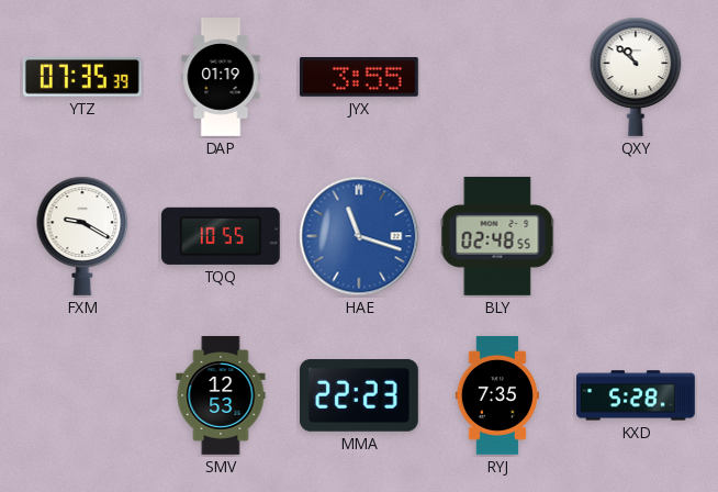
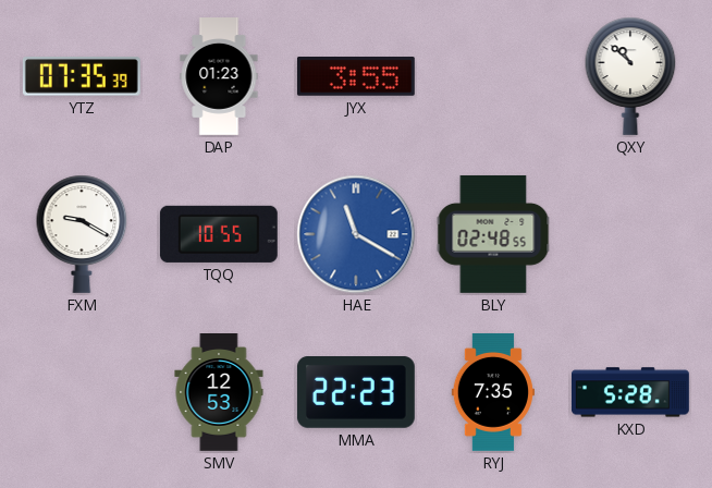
DAP: 01:19 -> 01:23 (219, 77)
HAE: 11:18 -> 11:20 (356, 234)
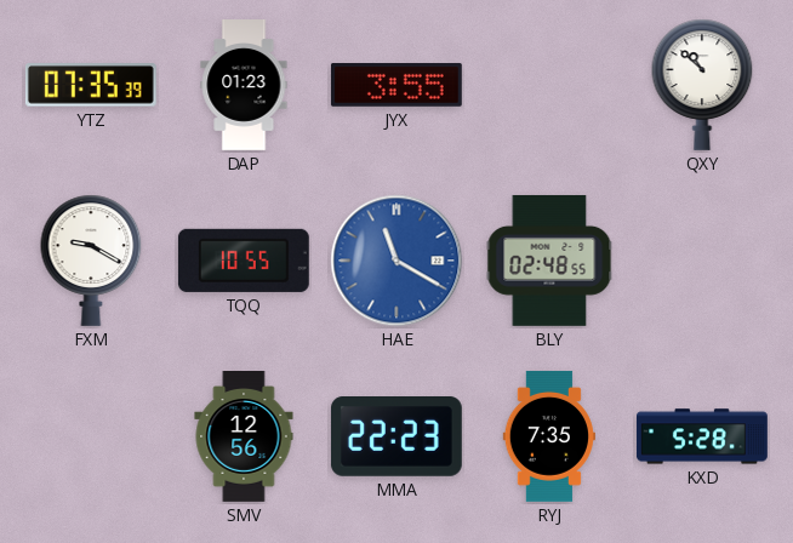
SMV: 12:53 -> 12:56 (244, 438)
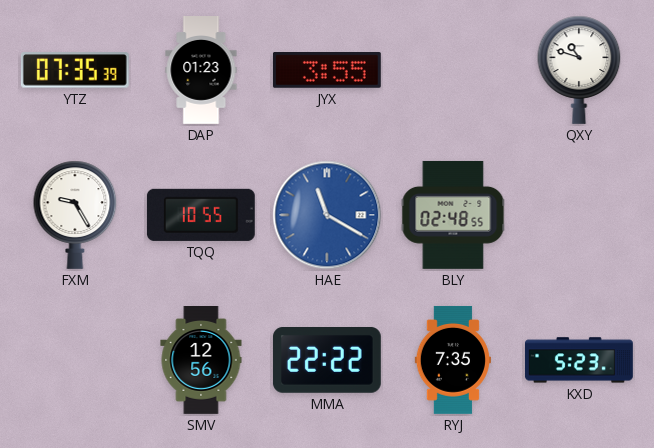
QXY: 10:52 -> 10:48 (579, 70)
FXM: 9:20 -> 9:25 (75, 215)
MMA: 22:23 -> 22:22 (327, 361)
KXD: 5:28 -> 5:23 (580, 360)
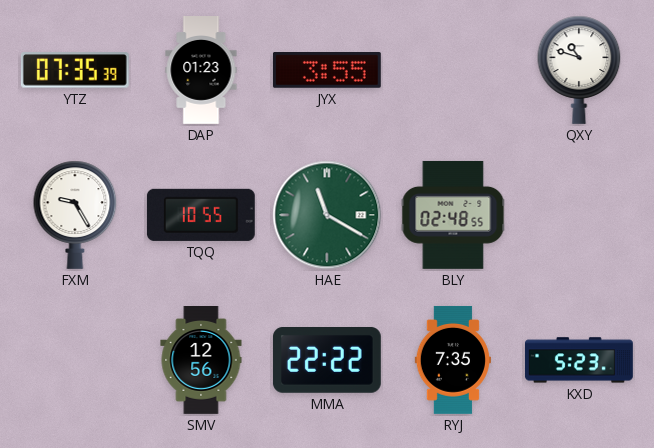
HAE dial: blue -> green (327, 215)
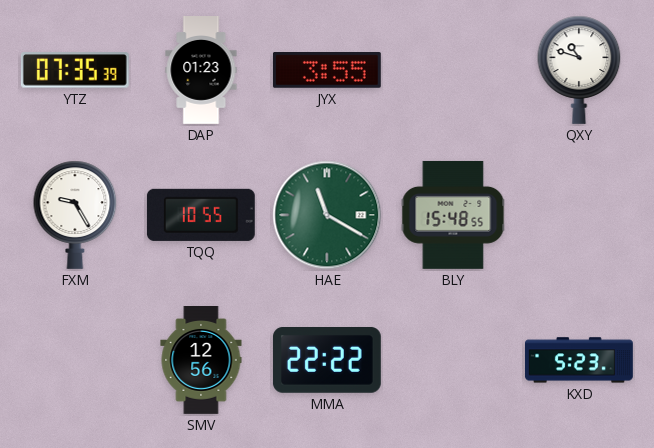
BLY: 02:48 -> 15:48 (453, 215)
RYJ: 7:35 -> none (453, 360)
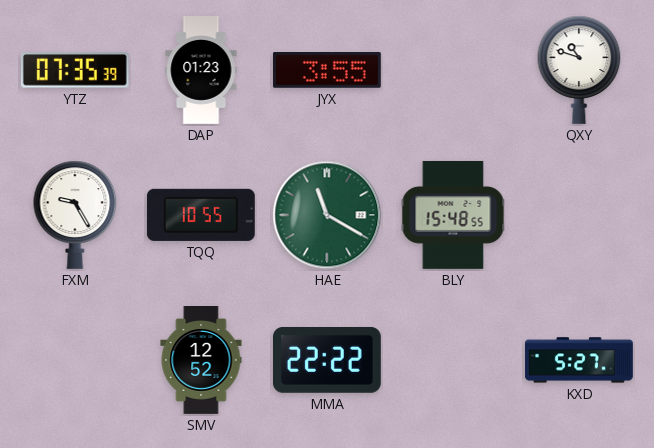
SMV: 12:56 -> 12:52 (201, 361)
KXD: 5:23 -> 5:27 (580, 360)
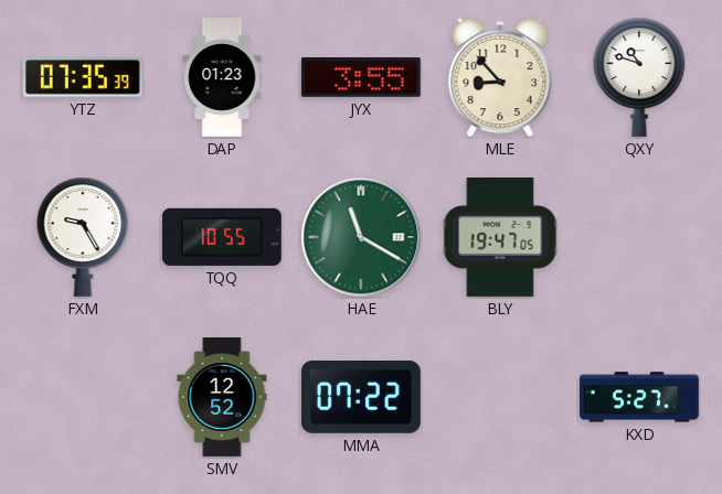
MLE: none -> 8:53 (500, 77)
BLY: 15:48 -> 19:47 (500, 237)
MMA: 22:22 -> 07:22 (361, 398)
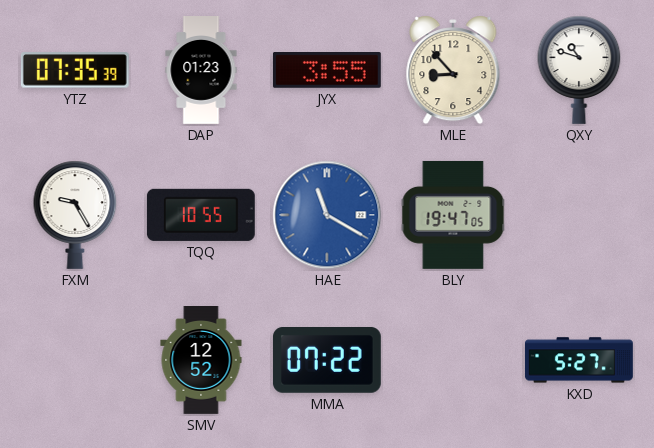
HAE dial: green -> blue (327, 215)
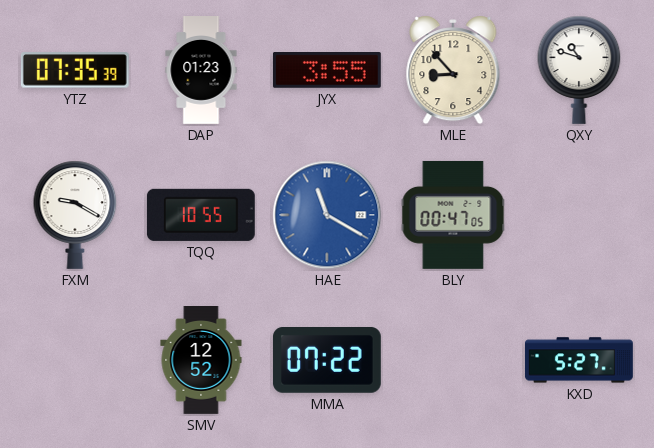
FXM: 9:25 -> 9:20 (75, 215)
BLY: 19:47 -> 00:47 (453, 215)
